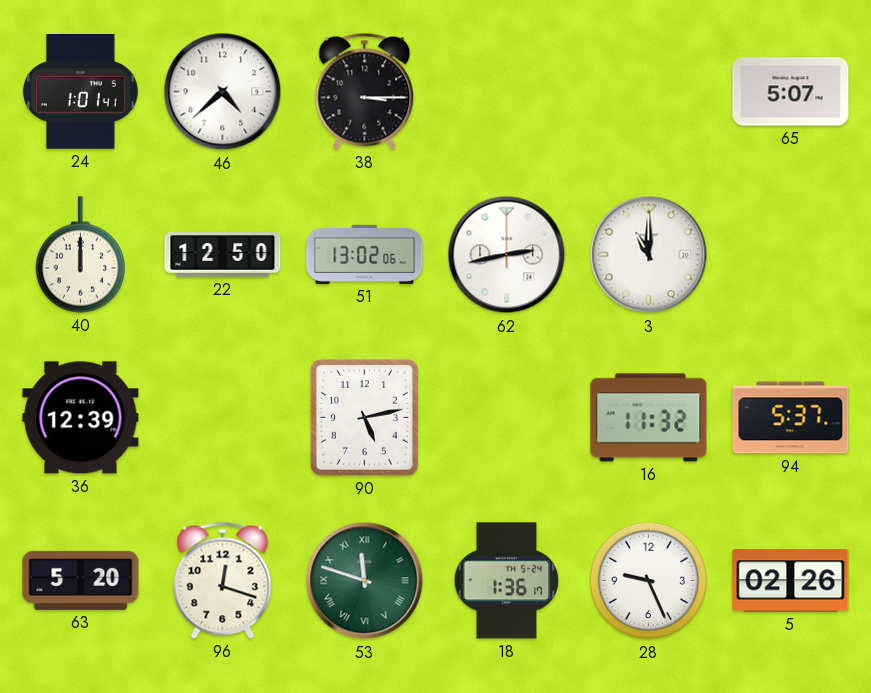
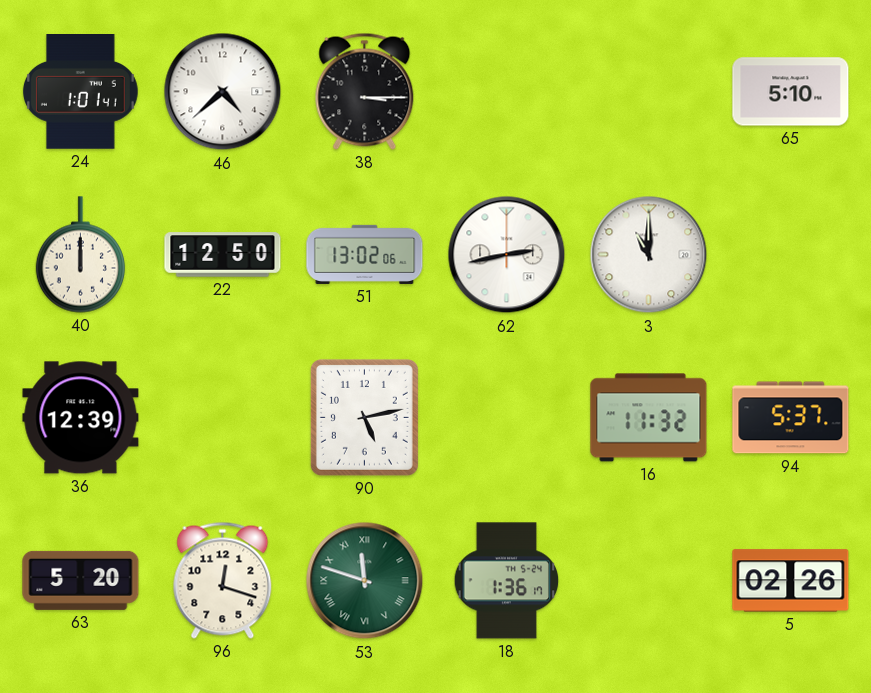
65: 5:07 -> 5:10 (791, 92)
28: 9:26 -> none (649, 581)
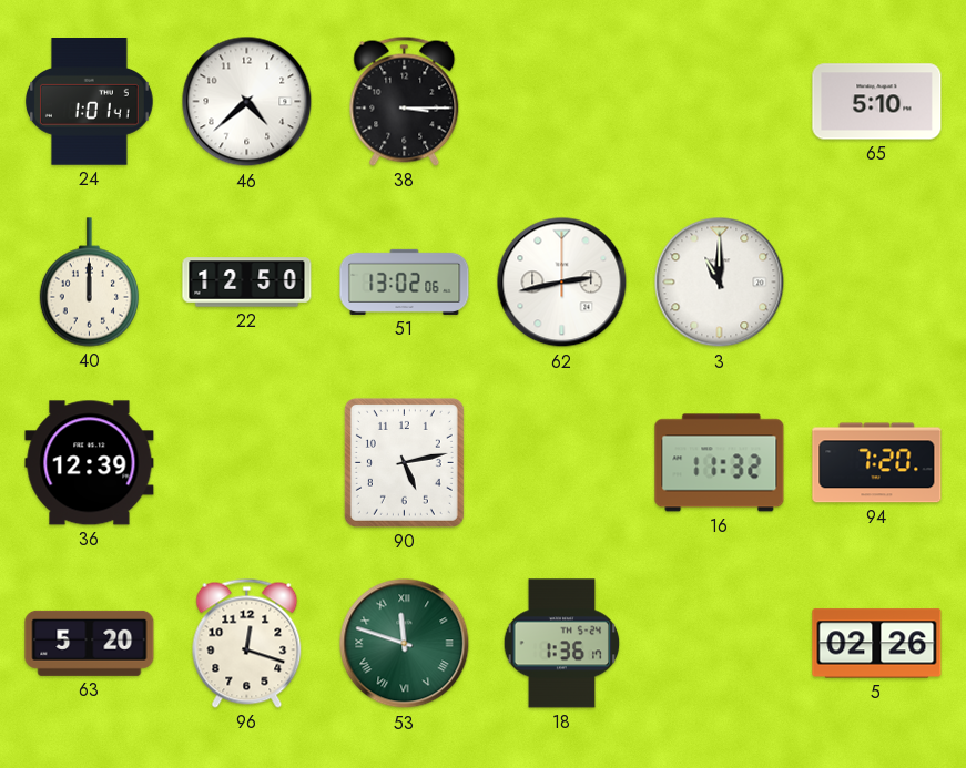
94: 5:37 -> 7:20 (877, 463)
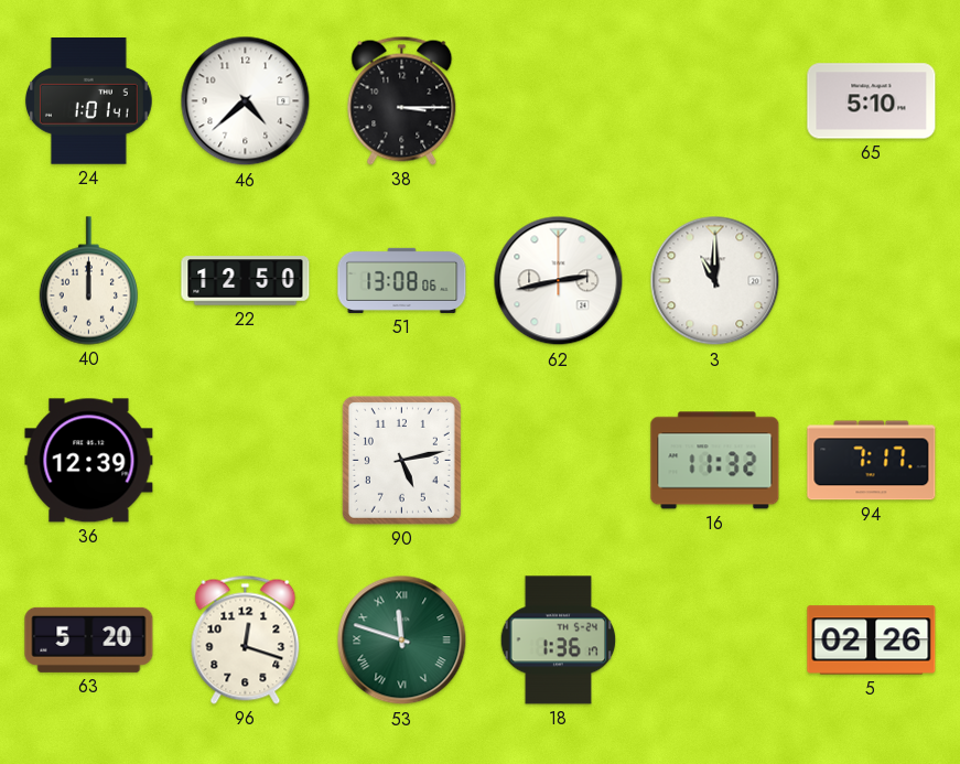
51: 13:02 -> 13:08 (402, 280)
94: 7:20 -> 7:17 (872, 461)
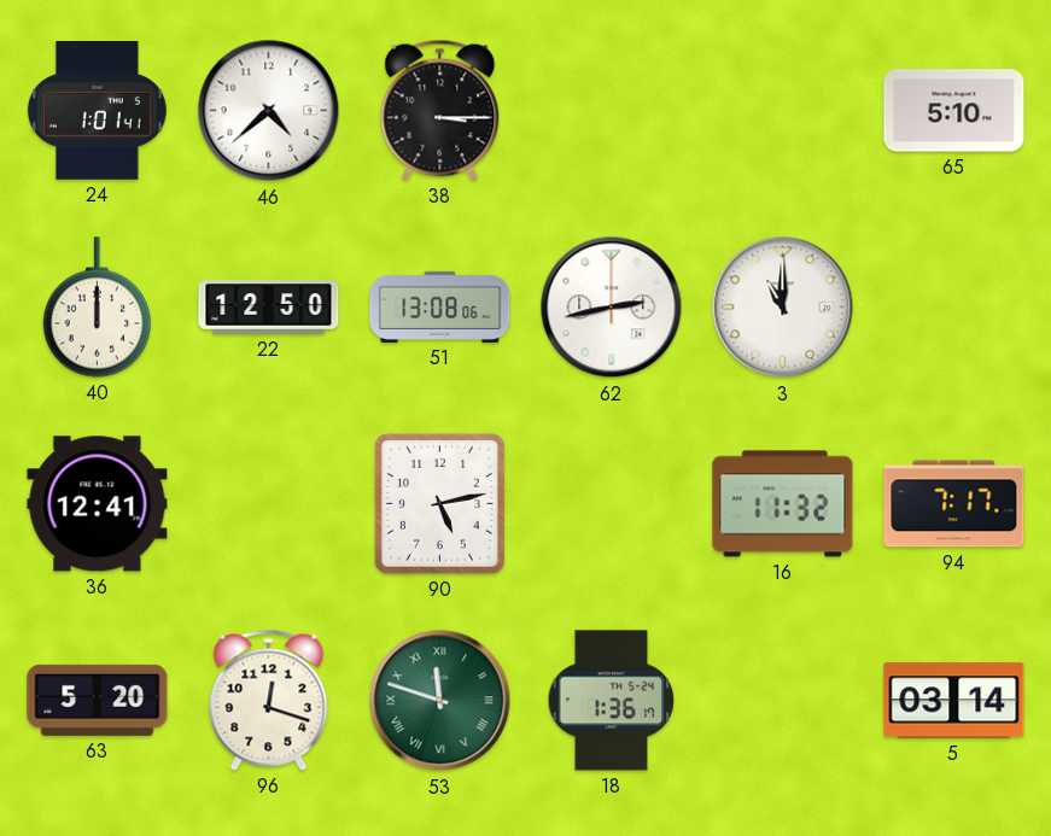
36: 12:39 -> 12:41 (98, 504)
5: 02:26 -> 03:14 (954, 701)
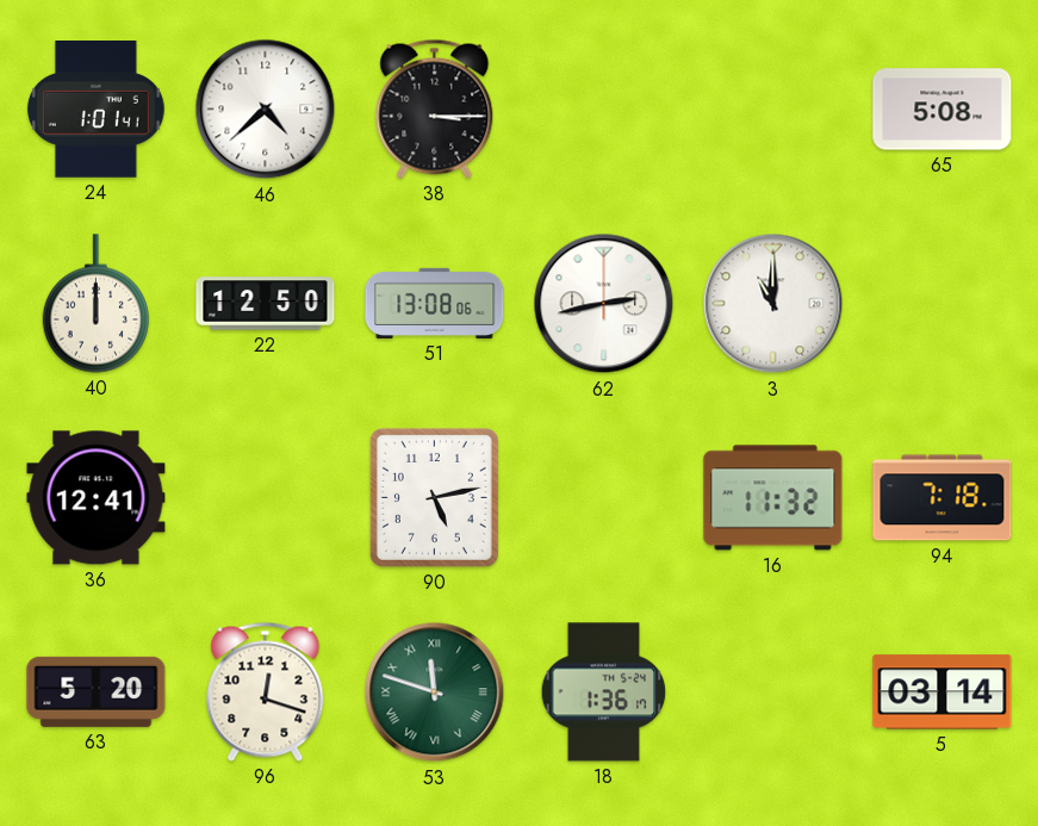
65: 5:10 -> 5:08 (943, 110)
94: 7:17 -> 7:18 (943, 498)
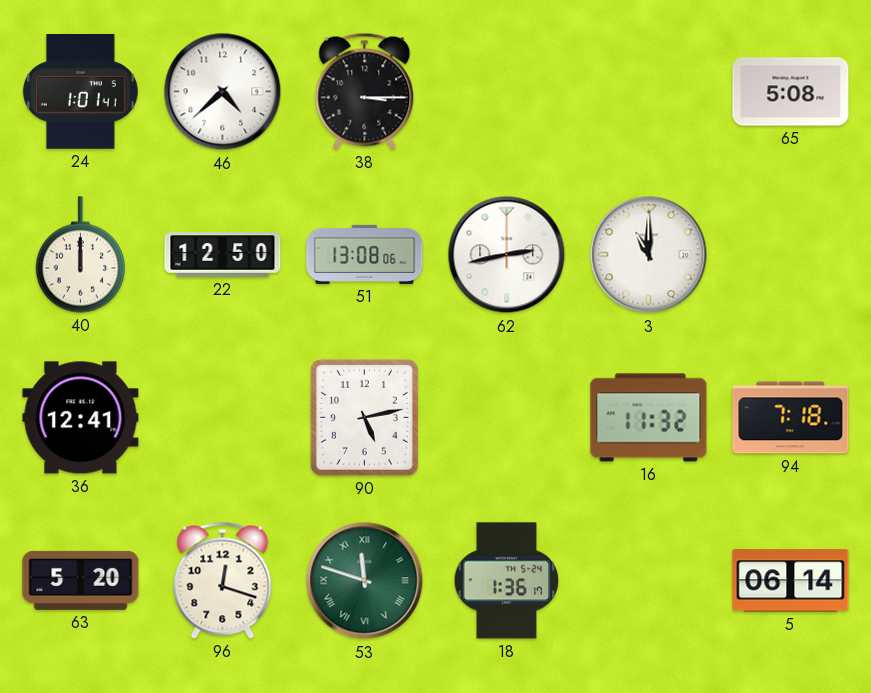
5: 03:14 -> 06:14 (791, 581)
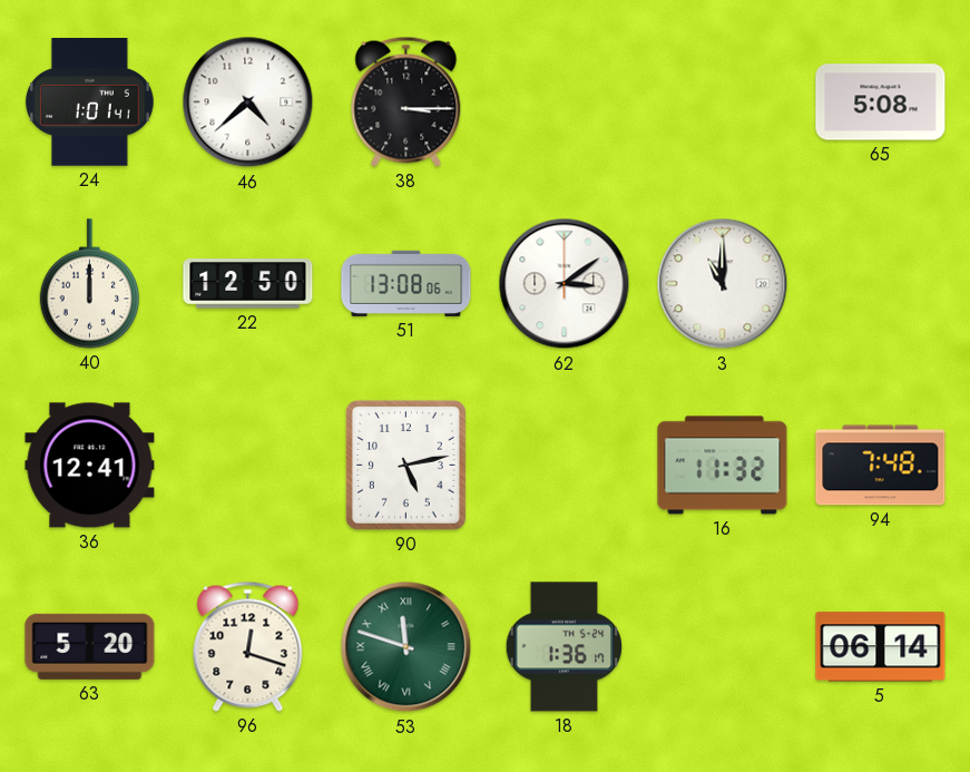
62: 2:43 -> 3:09 (565, 284)
94: 7:18 -> 7:48 (881, 466)
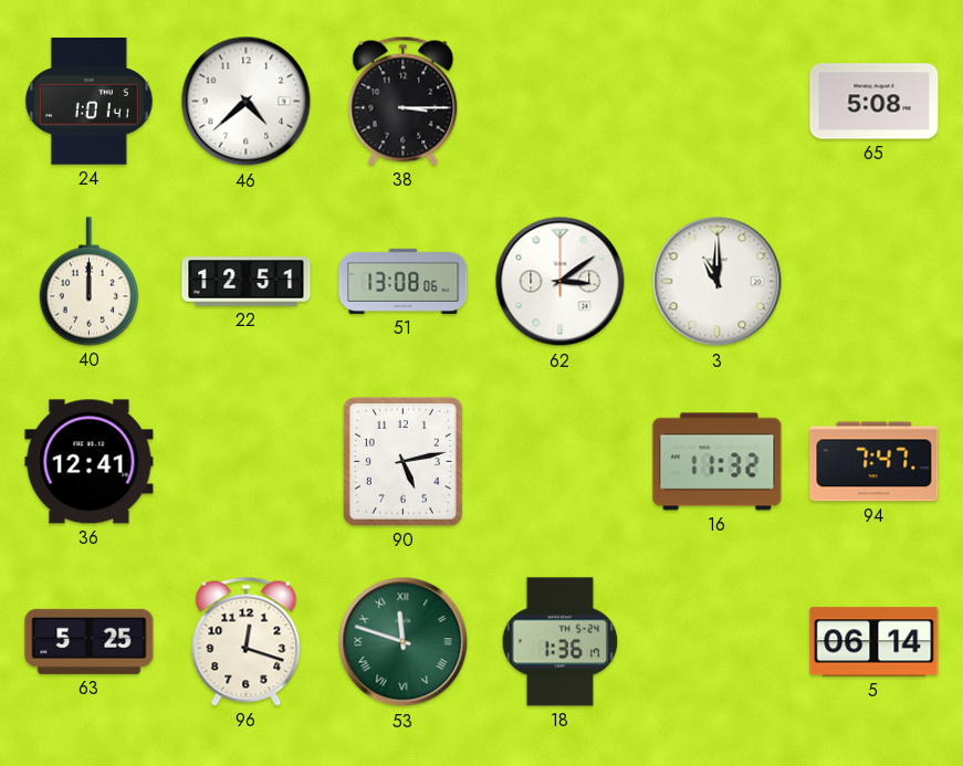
22: 12:50 -> 12:51 (247, 282)
94: 7:48 -> 7:47 (875, 462)
63: 5:20 -> 5:25 (90, 641)
